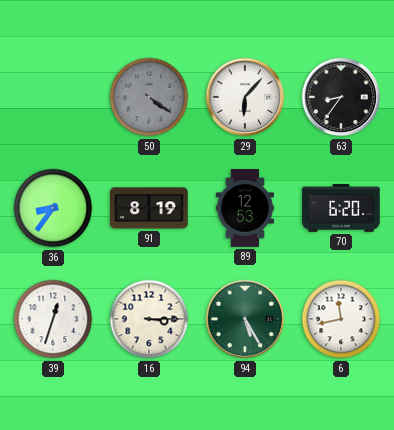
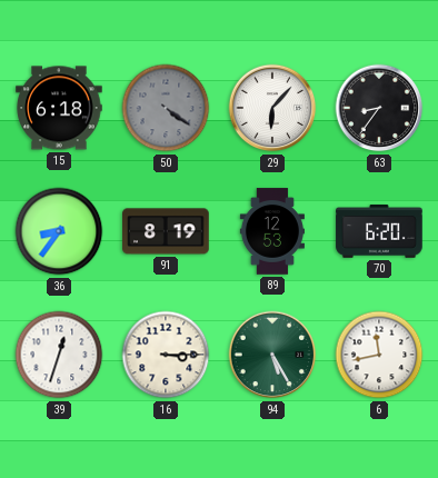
15: none -> 6:18 (59, 108)
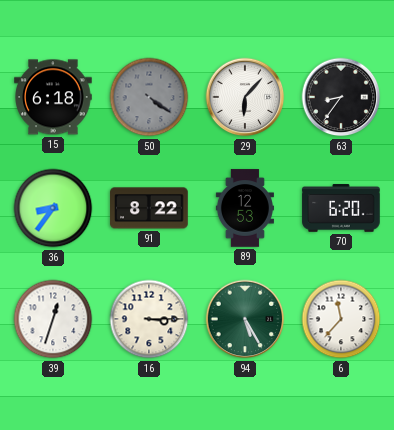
91: 8:19 -> 8:22 (149, 208)
6: 11:43 -> 11:37 (341, 319)
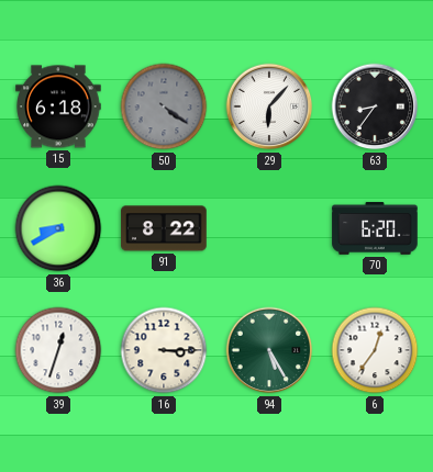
36: 8:36 -> 8:40 (58, 228)
89: 12:53 -> none (245, 208)
6: 11:37 -> 12:36 (375, 350)
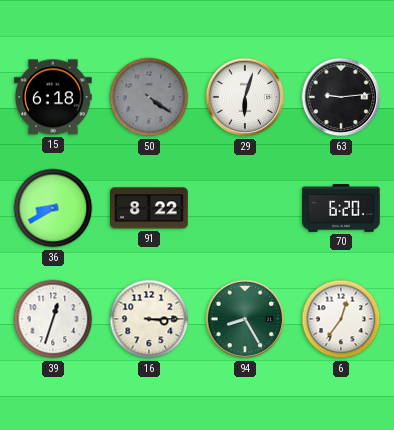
29: 6:07 -> 6:03 (245, 97)
63: 8:36 -> 9:14 (341, 97)
94: 5:25 -> 8:25 (245, 319)
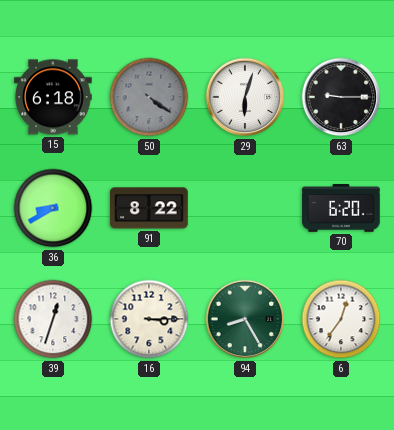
63: 9:14 -> 9:15 (341, 97)
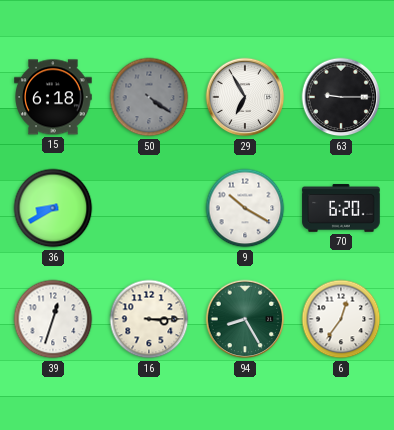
29: 6:03 -> 6:55 (245, 97)
91: 8:22 -> none (149, 208)
9: none -> 10:20 (245, 208)
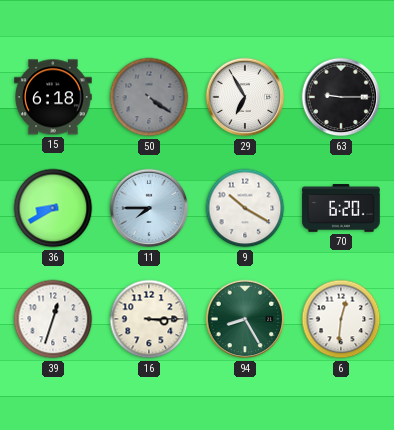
11: none -> 7:45 (149, 208)
6: 12:36 -> 12:31 (341, 319)
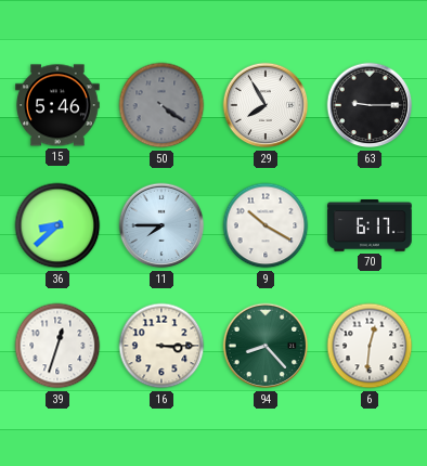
15: 6:18 -> 5:46 (57, 105)
29: 6:55 -> 7:55 (266, 105)
36: 8:40 -> 8:38 (57, 225)
70: 6:20 -> 6:17 (370, 225)
94: 8:25 -> 8:23 (266, 346)
